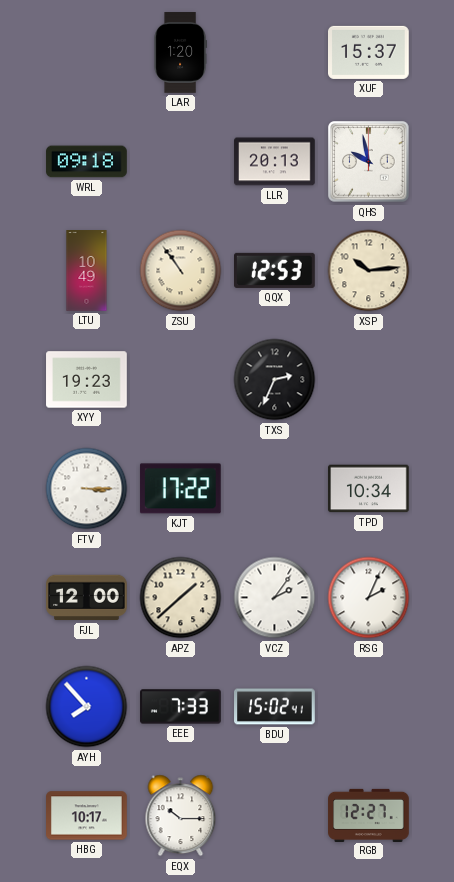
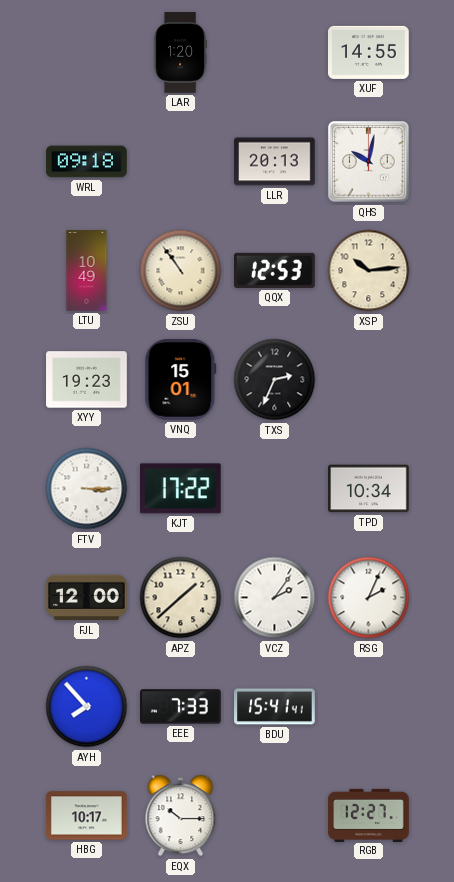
XUF: 15:37 -> 14:55 (369, 52)
QHS: 9:58 -> 10:02 (369, 162)
VNQ: none -> 15:01 (181, 380)
BDU: 15:02 -> 15:41 (275, 707)
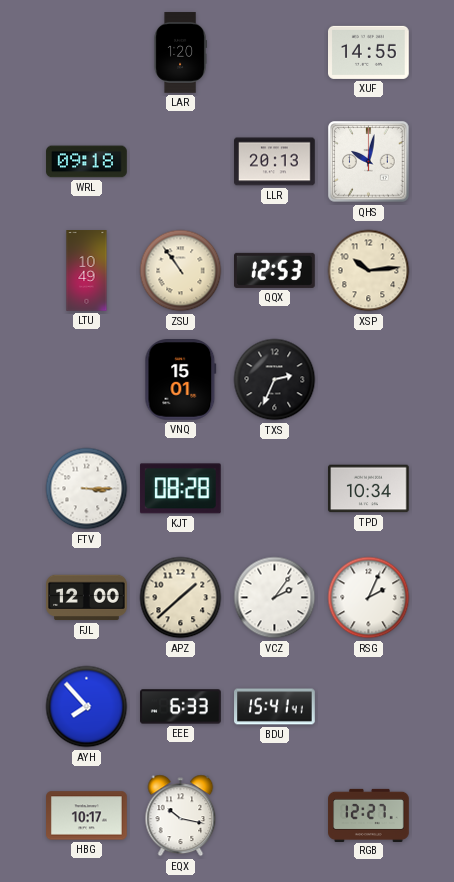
XYY: 19:23 -> none (87, 380)
KJT: 17:22 -> 08:28 (180, 489)
EEE: 7:33 -> 6:33 (181, 707)
EQX: 10:15 -> 10:17 (181, 816)
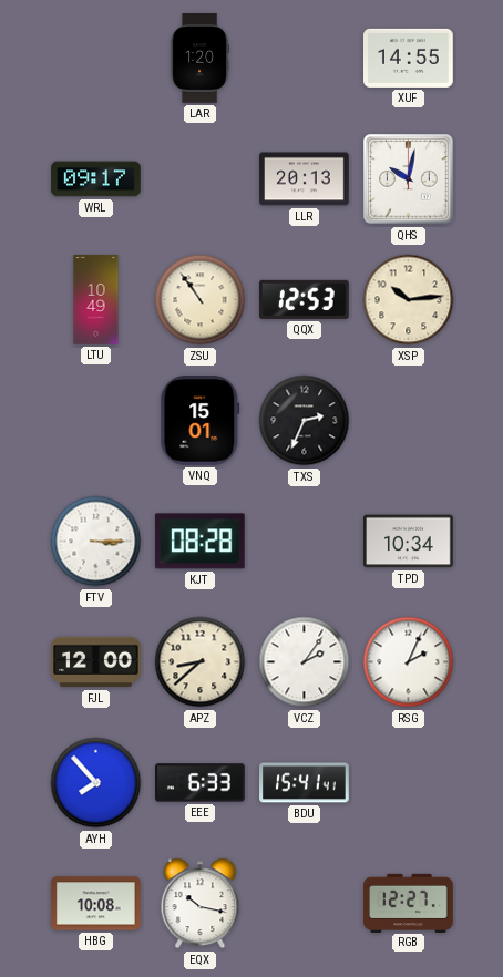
WRL: 09:18 -> 09:17 (96, 179)
APZ: 1:38 -> 8:38 (201, 662)
HBG: 10:17 -> 10:08 (96, 904)
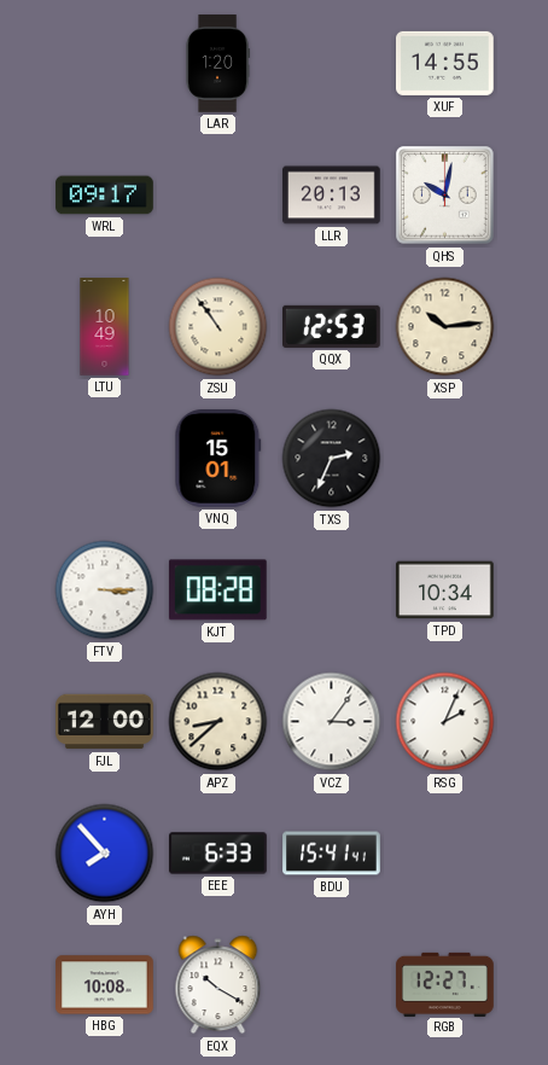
VCZ: 2:06 -> 3:06 (332, 722)
EQX: 10:17 -> 10:20 (218, 985)
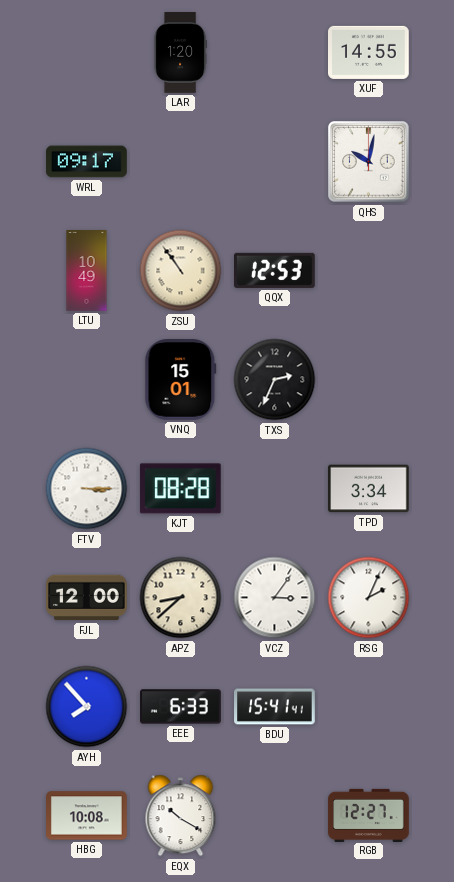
LLR: 20:13 -> none (332, 196)
XSP: 10:14 -> none (445, 327)
TPD: 10:34 -> 3:34 (369, 489)
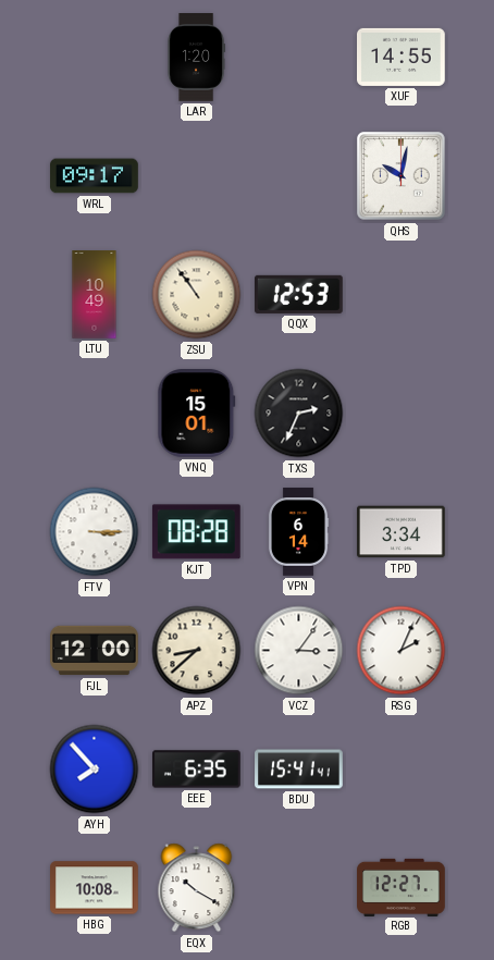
VPN: none -> 6:14 (298, 532)
EEE: 6:33 -> 6:35 (197, 770)
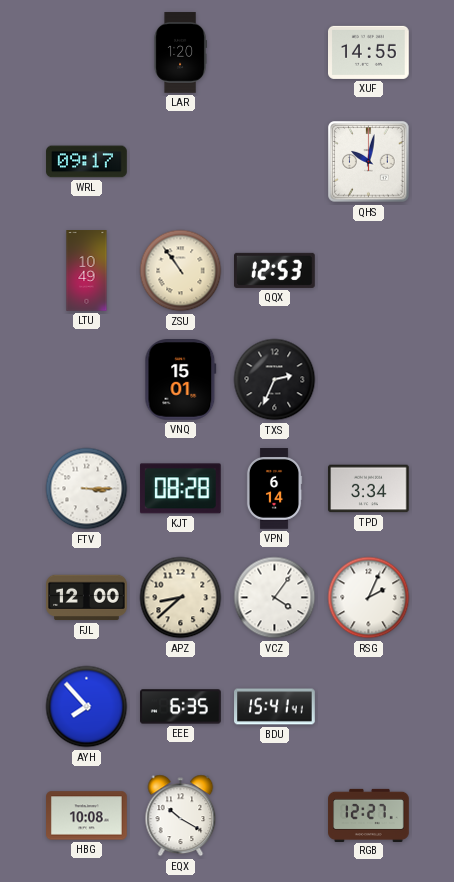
VCZ: 3:06 -> 4:06 (275, 598)
